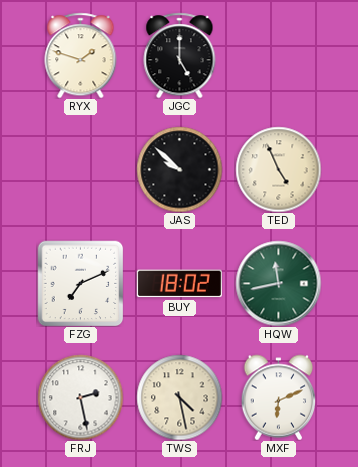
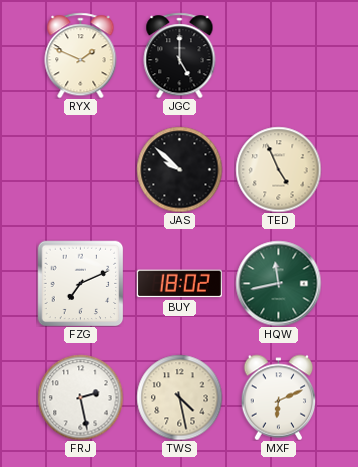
RYX: 1:48 -> 1:49 (81, 55)
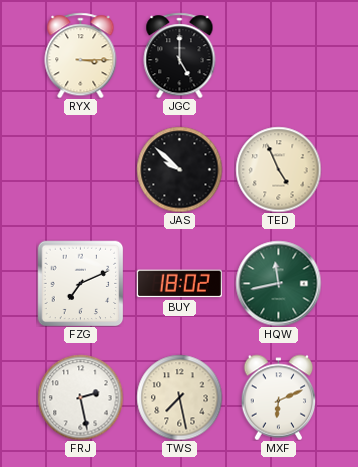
RYX: 1:49 -> 3:15 (81, 55)
TWS: 4:28 -> 7:28 (179, 397)
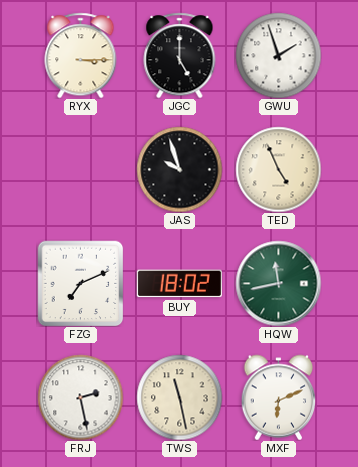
GWU: none -> 1:57 (278, 55)
JAS: 9:52 -> 9:57 (179, 169)
TWS: 7:28 -> 11:28 (179, 397)
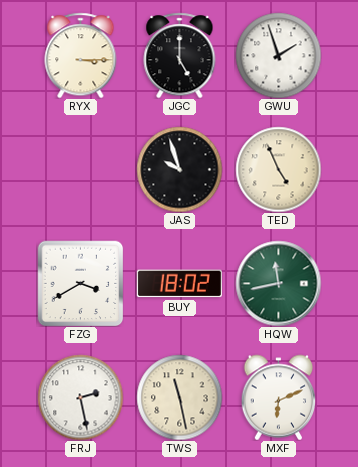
FZG: 7:11 -> 3:40 (80, 283)
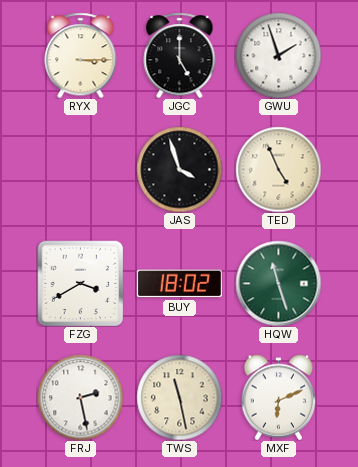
JAS: 9:57 -> 3:57 (179, 169)
HQW: 11:43 -> 11:27 (278, 283)
